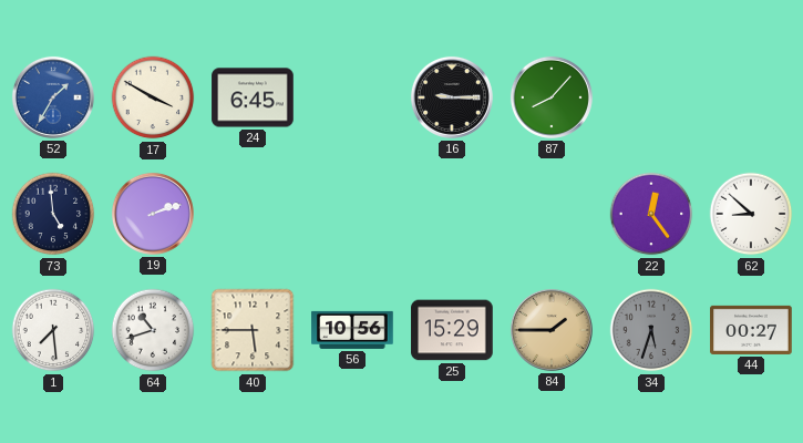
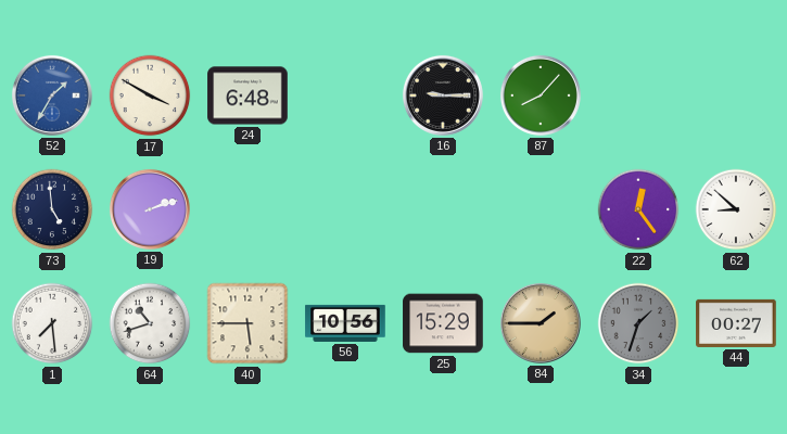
24: 6:45 -> 6:48 (247, 95)
34: 5:33 -> 1:33 (638, 323)
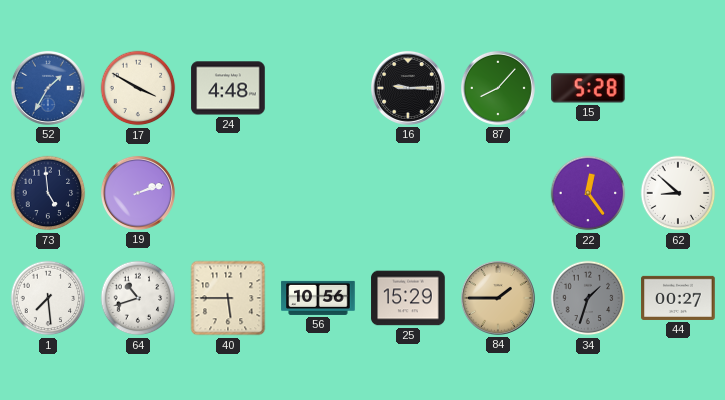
24: 6:48 -> 4:48 (228, 88)
15: none -> 5:28 (589, 88)
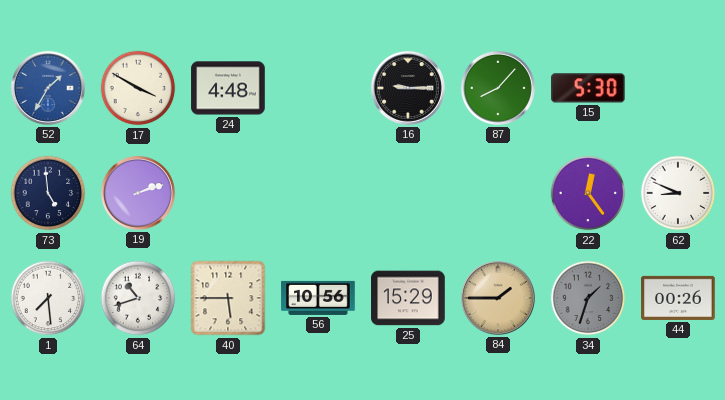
15: 5:28 -> 5:30 (589, 88)
62: 8:52 -> 8:49 (678, 193)
44: 00:27 -> 00:26 (678, 298)
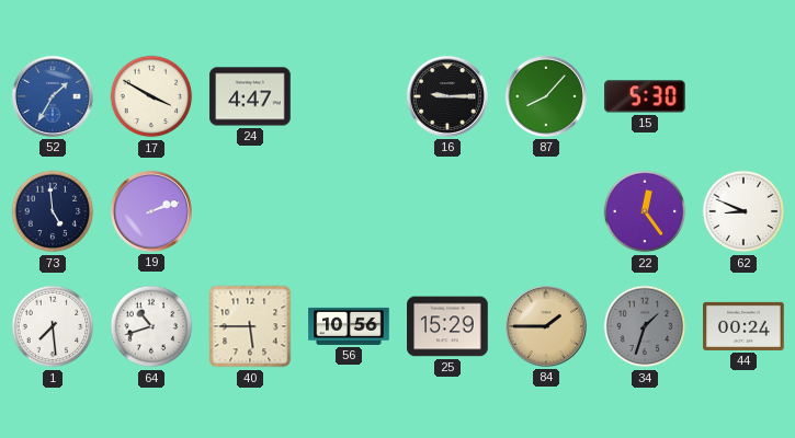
24: 4:48 -> 4:47 (250, 96)
44: 00:26 -> 00:24 (743, 326)
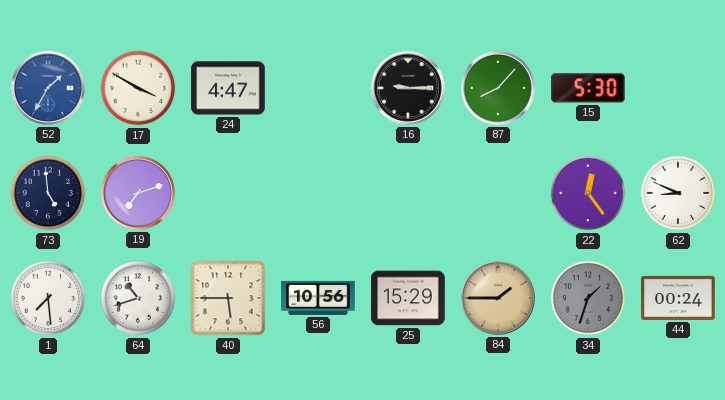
19: 2:12 -> 7:12 (138, 193)
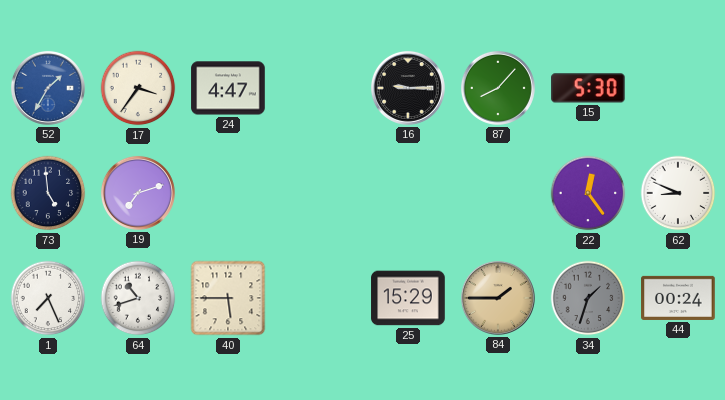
17: 3:50 -> 3:36 (138, 88)
1: 7:29 -> 7:26 (48, 298)
56: 10:56 -> none (318, 298)
